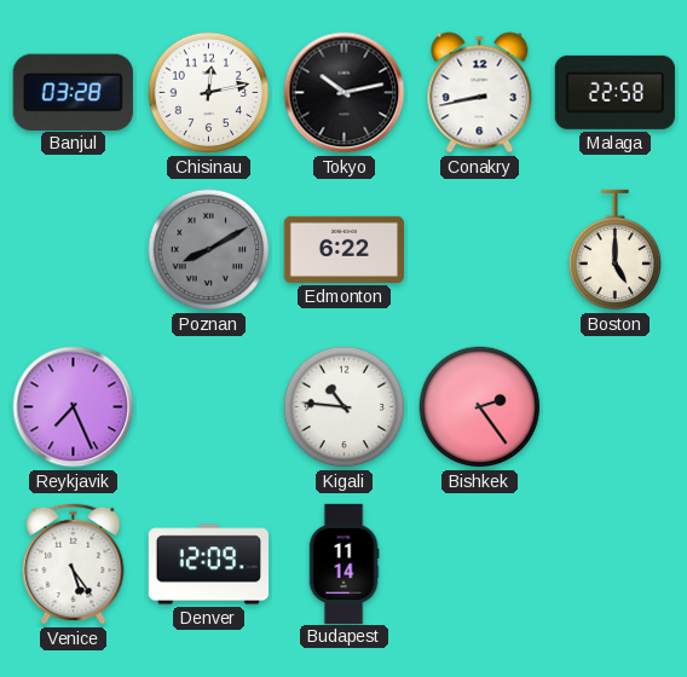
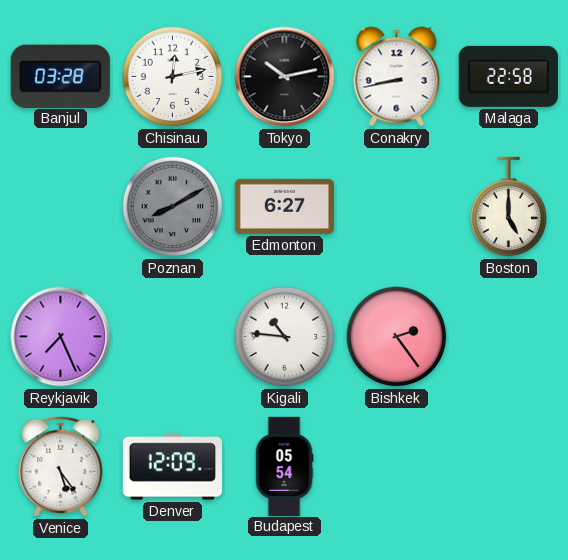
Edmonton: 6:22 -> 6:27 (284, 206)
Budapest: 11:14 -> 05:54 (284, 466)
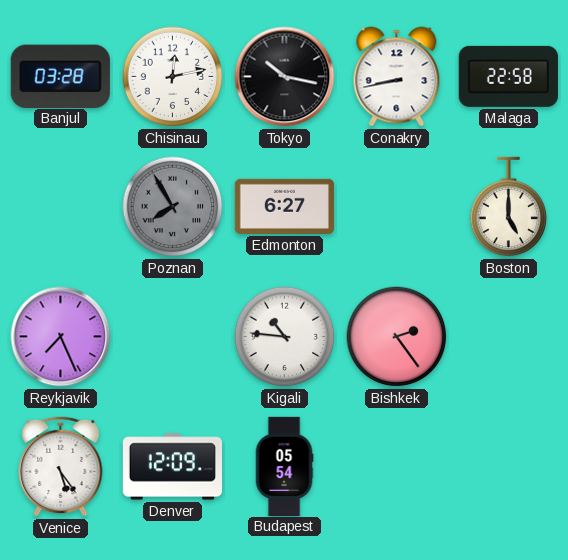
Tokyo: 10:13 -> 10:17 (285, 77)
Poznan: 8:10 -> 7:55 (173, 207)
